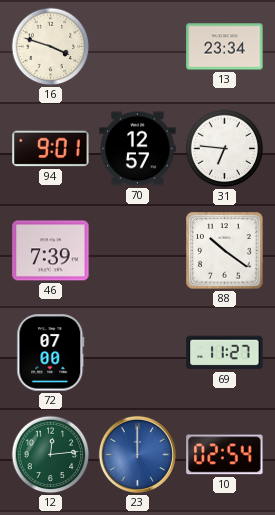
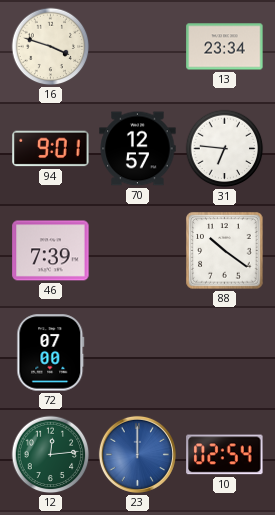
69: 11:27 -> none (225, 353)
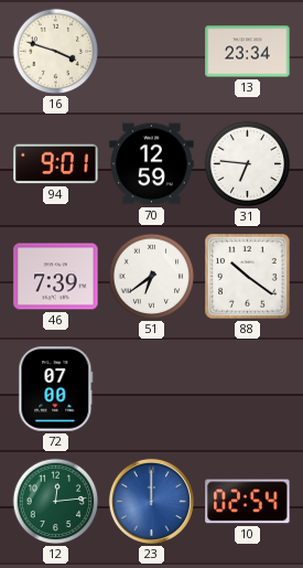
70: 12:57 -> 12:59 (152, 164)
51: none -> 6:39 (152, 277)
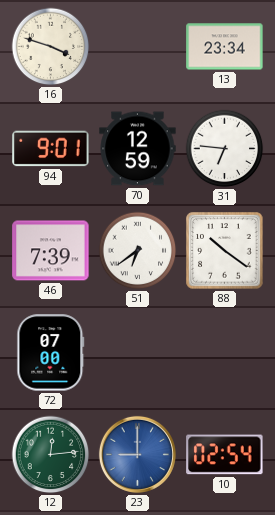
23: 12:00 -> 9:00 (137, 454)
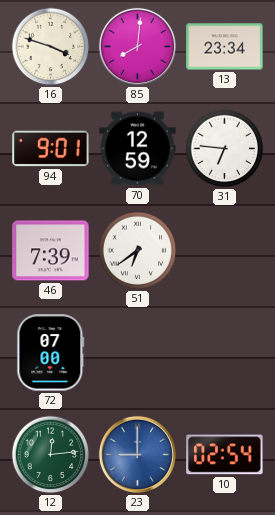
85: none -> 8:01 (137, 46)
88: 10:21 -> none (225, 251)
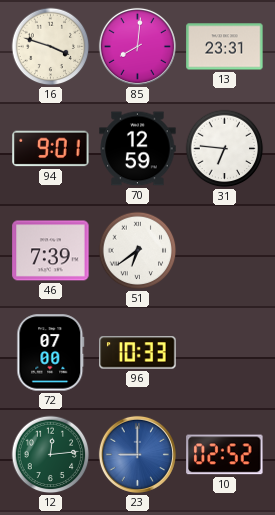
13: 23:34 -> 23:31 (225, 47)
96: none -> 10:33 (138, 353)
10: 02:54 -> 02:52 (225, 455)
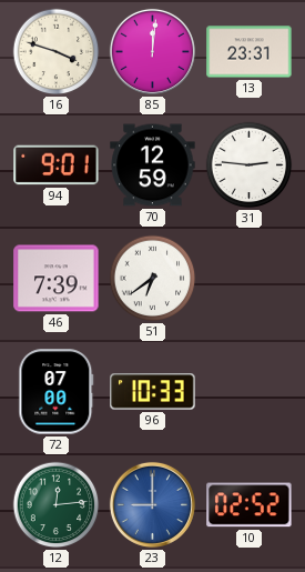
85: 8:01 -> 12:01 (152, 51)
31: 6:46 -> 2:46 (250, 165)
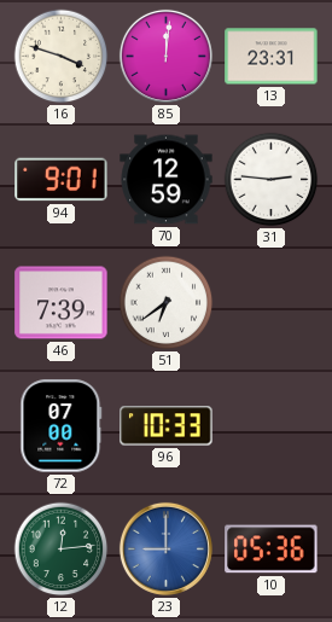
10: 02:52 -> 05:36 (272, 550)
